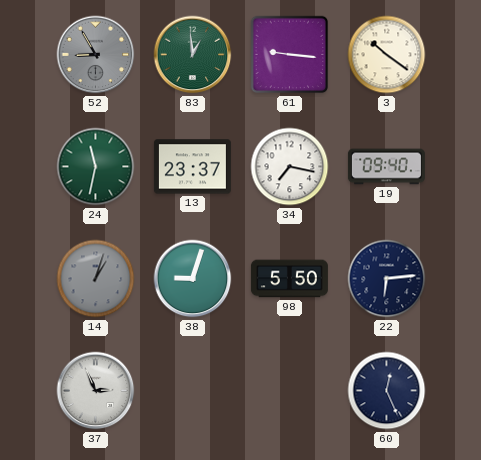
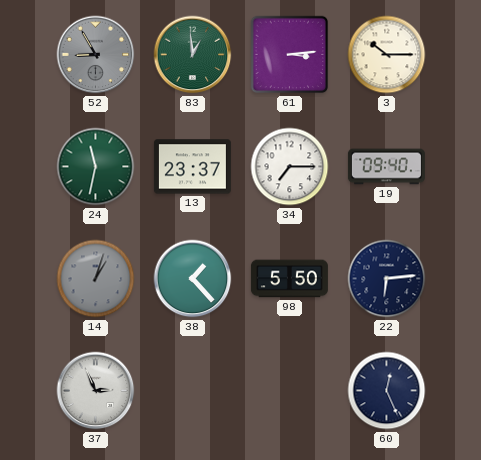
61: 9:16 -> 3:14 (290, 55)
3: 10:21 -> 10:15 (387, 55)
34: 7:17 -> 7:15 (290, 167)
38: 9:03 -> 1:23 (193, 279)
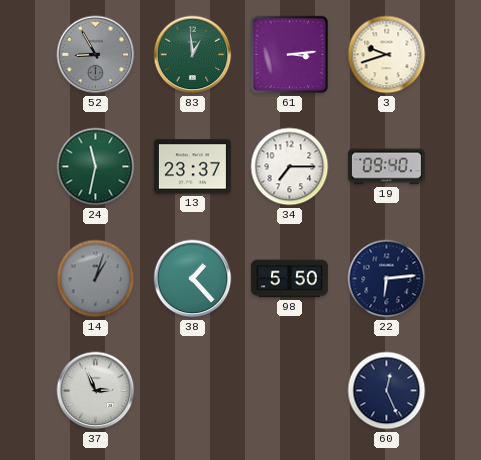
3: 10:15 -> 9:42 (387, 55)
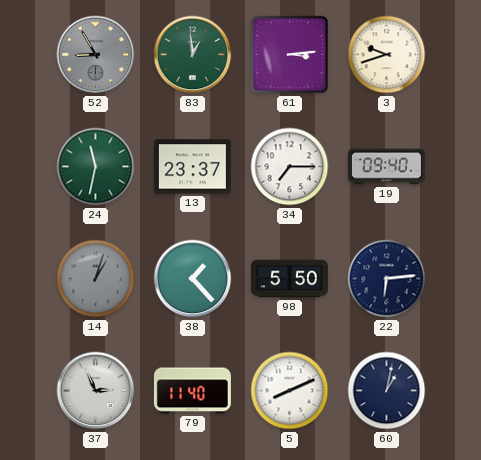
79: none -> 11:40 (192, 391)
5: none -> 8:11 (290, 391)
60: 12:26 -> 1:02 (387, 391)
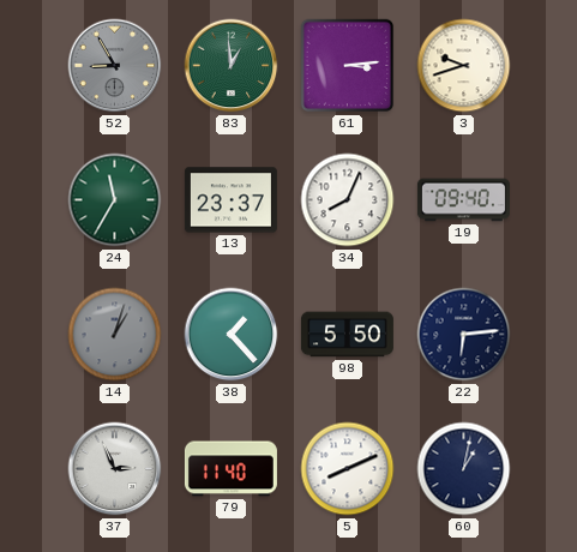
24: 11:32 -> 11:35 (115, 200)
34: 7:15 -> 8:04 (348, 200)
